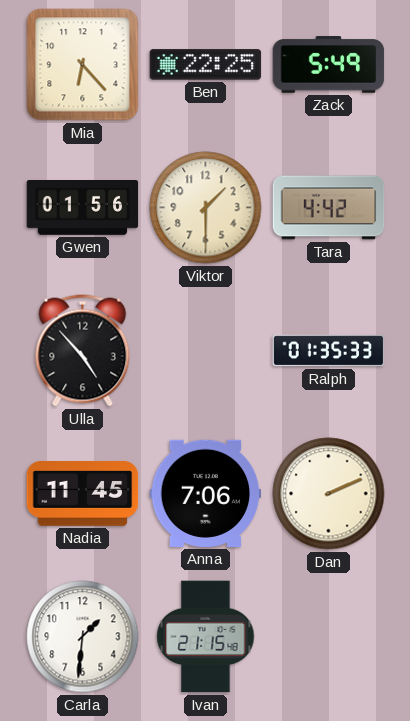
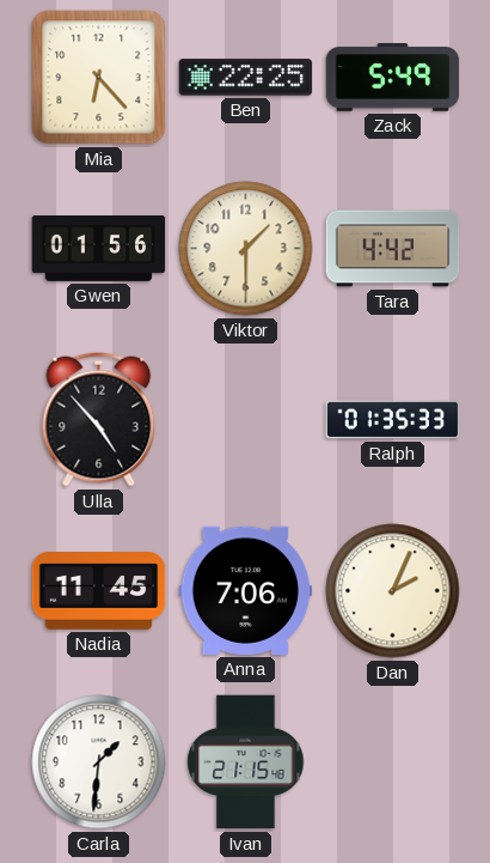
Dan: 2:11 -> 2:04 (393, 591)
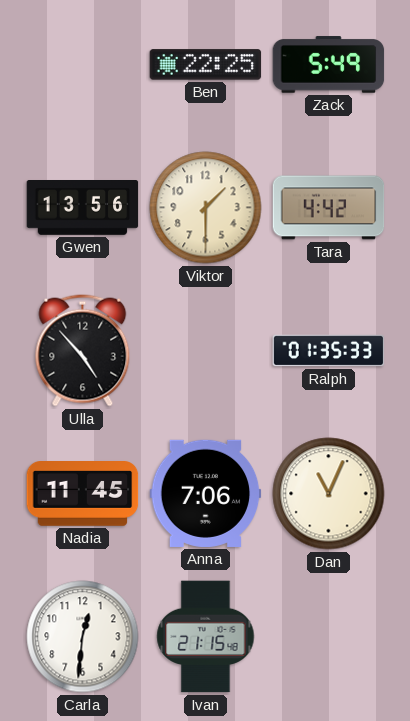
Mia: 6:23 -> none (99, 78)
Gwen: 01:56 -> 13:56 (83, 208)
Dan: 2:04 -> 11:04 (329, 494)
Carla: 1:31 -> 12:31 (83, 637)
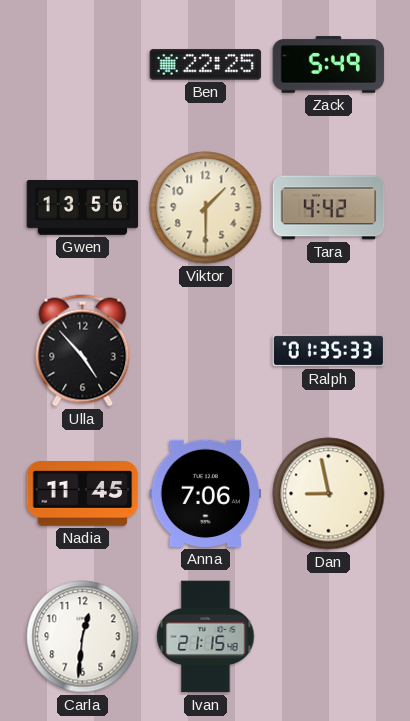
Dan: 11:04 -> 8:58 (329, 494)
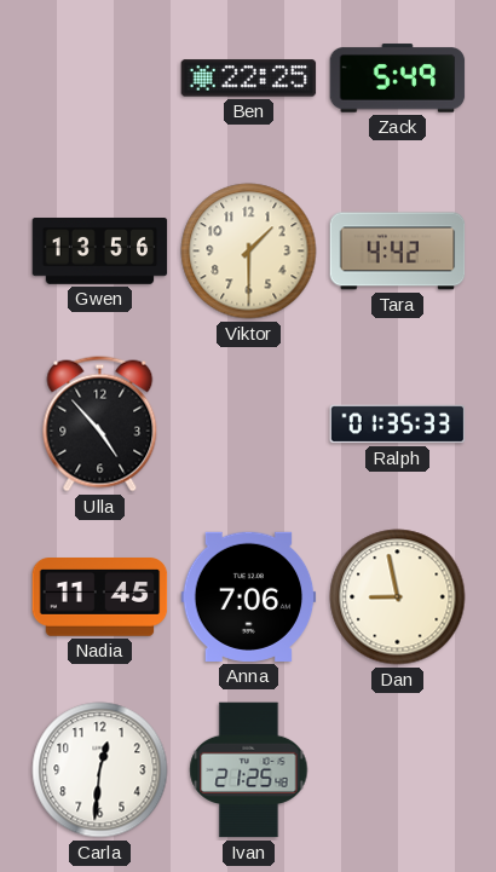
Ivan: 21:15 -> 21:25 (249, 770)
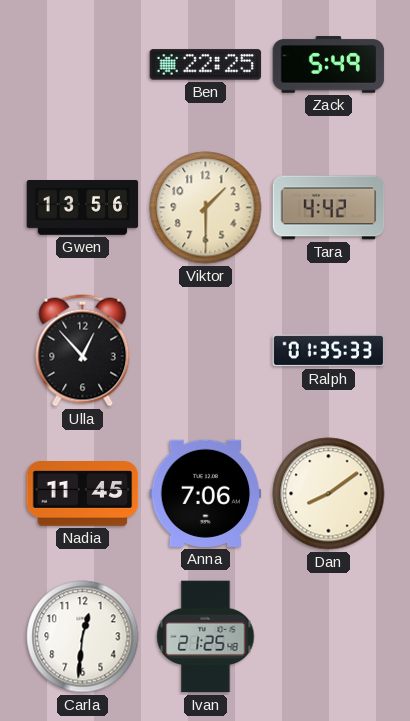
Ulla: 4:53 -> 12:53 (83, 351)
Dan: 8:58 -> 8:09 (329, 494)
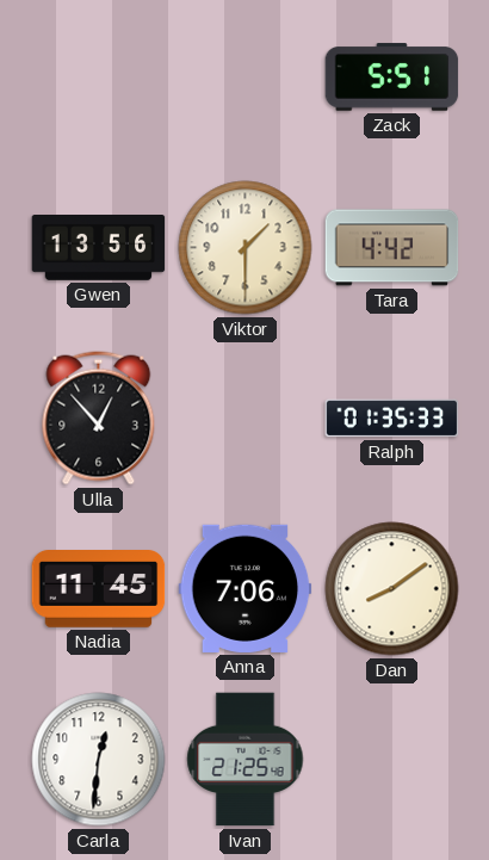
Ben: 22:25 -> none (206, 65)
Zack: 5:49 -> 5:51 (392, 78)
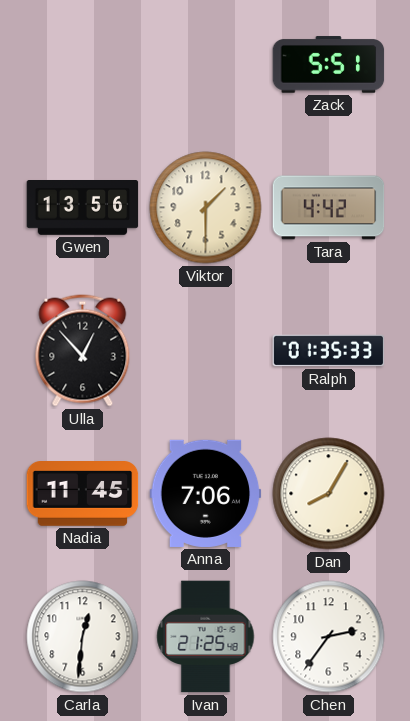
Dan: 8:09 -> 8:05 (329, 494)
Chen: none -> 2:36 (329, 637)
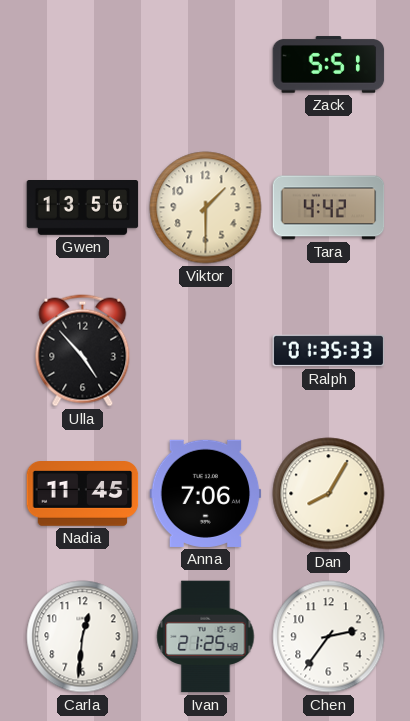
Ulla: 12:53 -> 4:53 (83, 351)
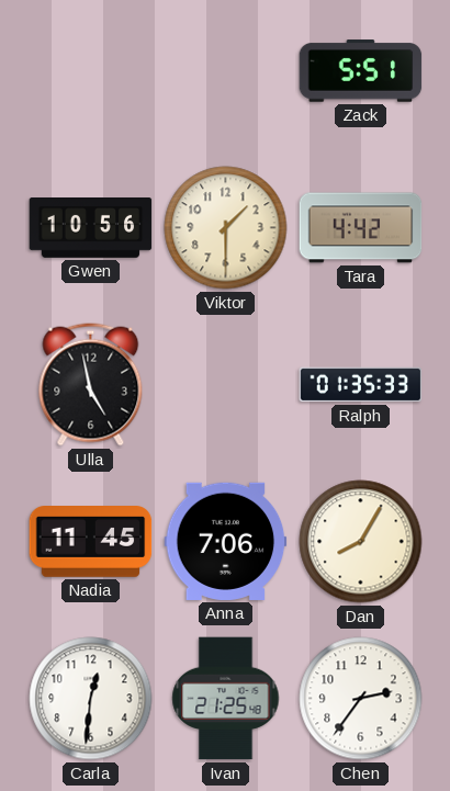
Gwen: 13:56 -> 10:56 (91, 228)
Ulla: 4:53 -> 4:58 (91, 385)
